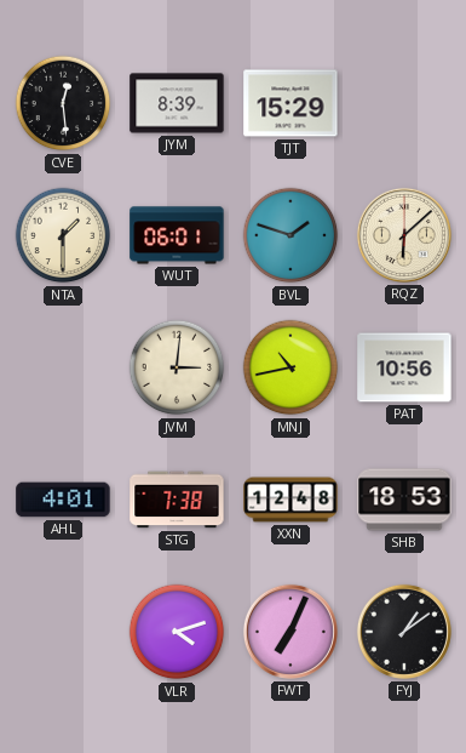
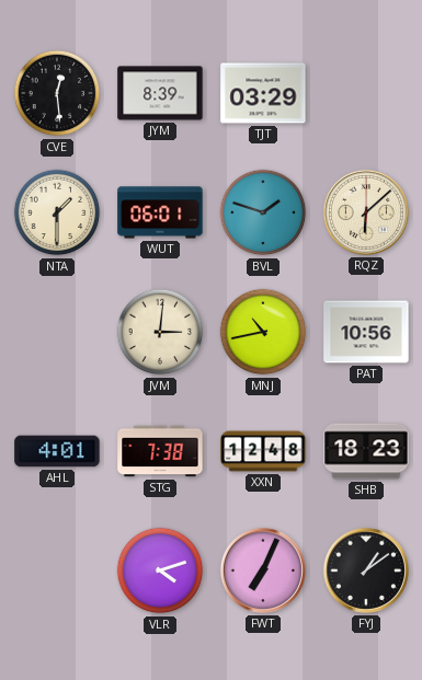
TJT: 15:29 -> 03:29 (263, 93)
SHB: 18:53 -> 18:23 (366, 451)
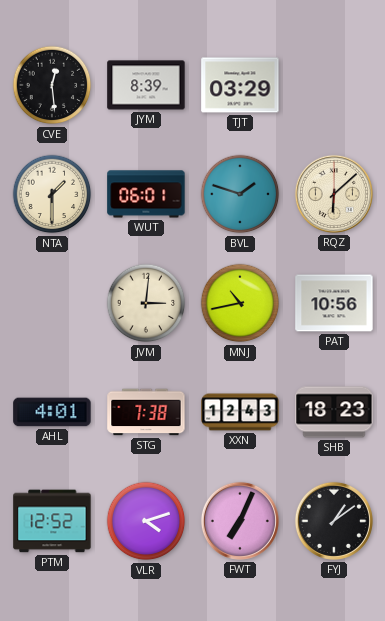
XXN: 12:48 -> 12:43 (240, 412)
PTM: none -> 12:52 (52, 521)
